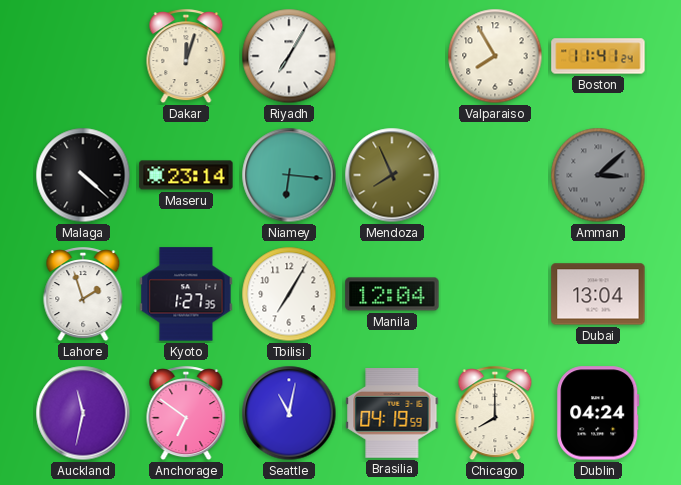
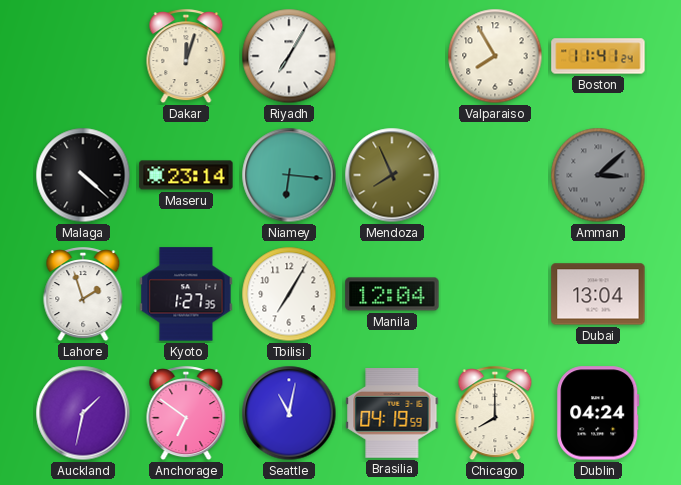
Auckland: 11:32 -> 1:32 (83, 413)
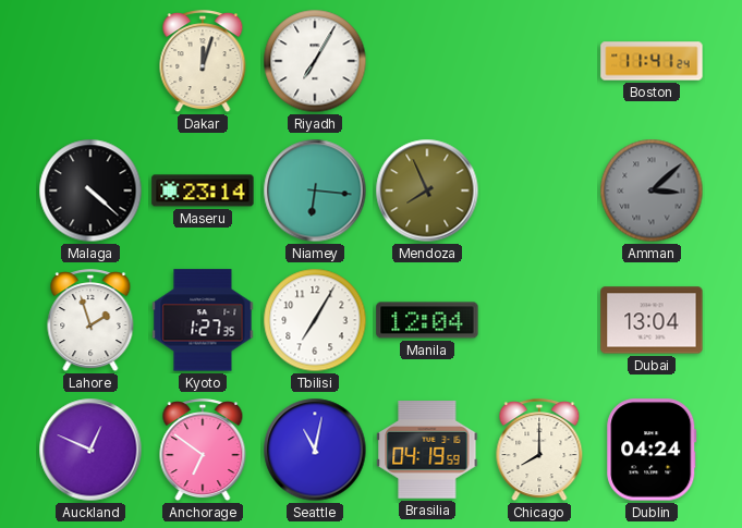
Valparaiso: 7:55 -> none (495, 56)
Auckland: 1:32 -> 12:49 (90, 450)
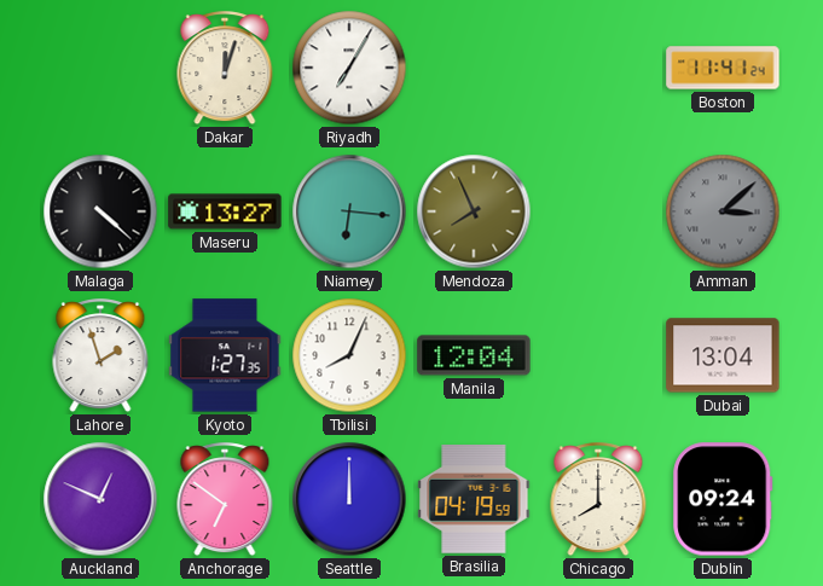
Maseru: 23:14 -> 13:27 (225, 211)
Tbilisi: 7:05 -> 8:04 (349, 355)
Seattle: 11:02 -> 12:00 (349, 499)
Dublin: 04:24 -> 09:24 (723, 499)
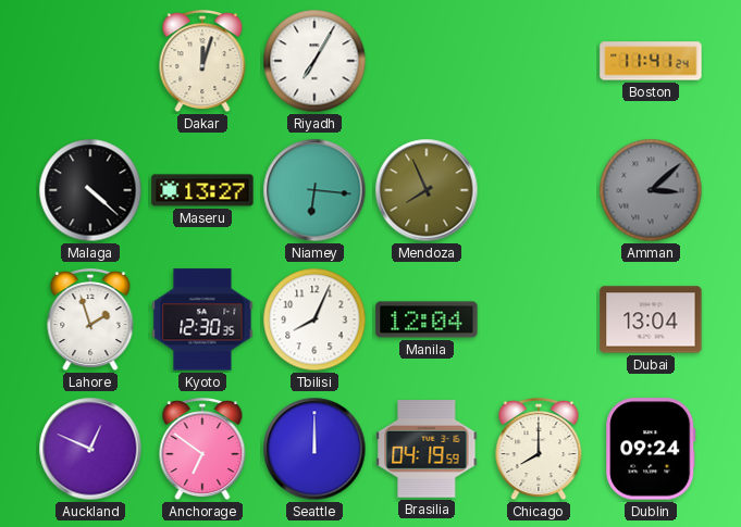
Kyoto: 1:27 -> 12:30 (202, 319)
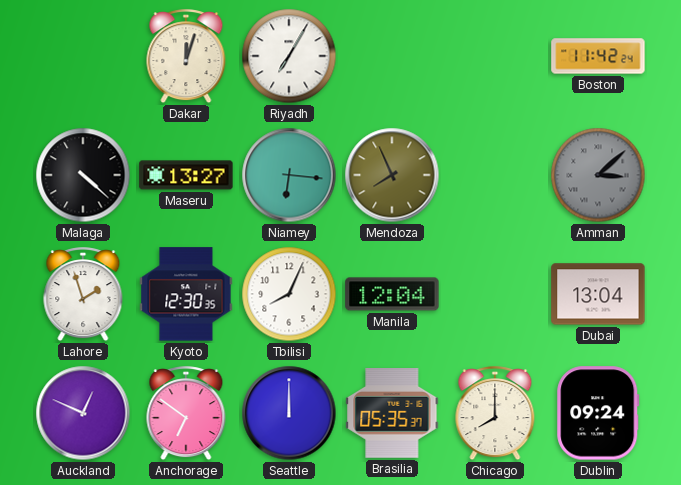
Boston: 11:41 -> 11:42 (598, 56)
Brasilia: 04:19 -> 05:35 (392, 414)
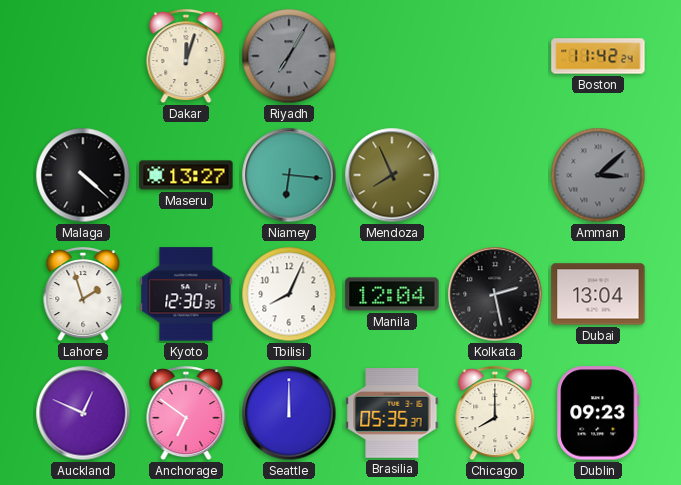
Riyadh dial: white -> grey (289, 56)
Kolkata: none -> 2:28 (495, 294)
Dublin: 09:24 -> 09:23 (598, 413)
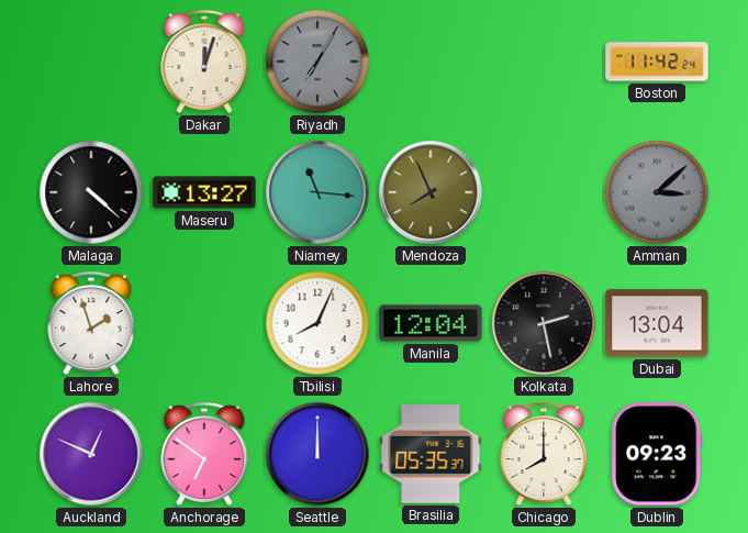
Niamey: 6:16 -> 11:16 (317, 192)
Kyoto: 12:30 -> none (186, 294)
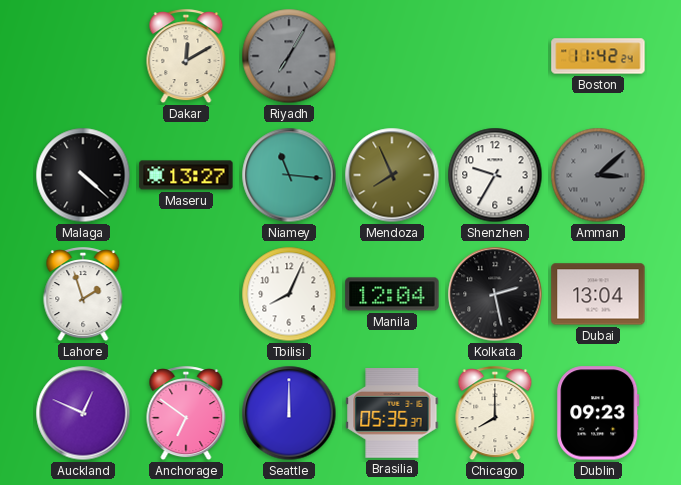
Dakar: 12:03 -> 12:10 (186, 57)
Shenzhen: none -> 9:35 (495, 175)
